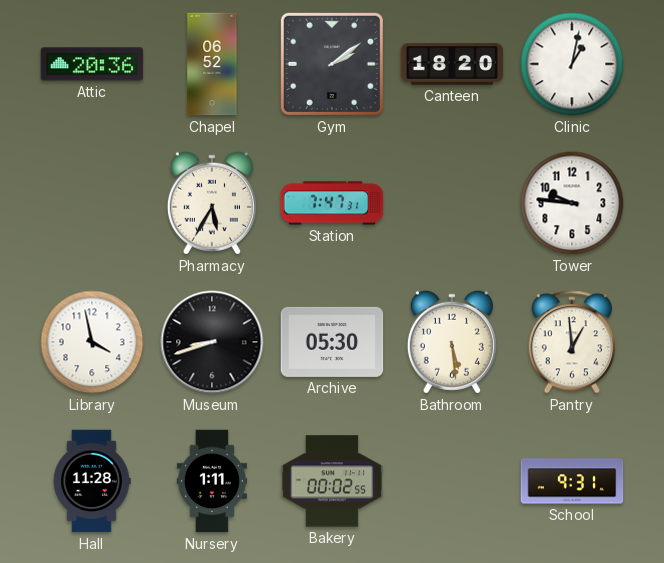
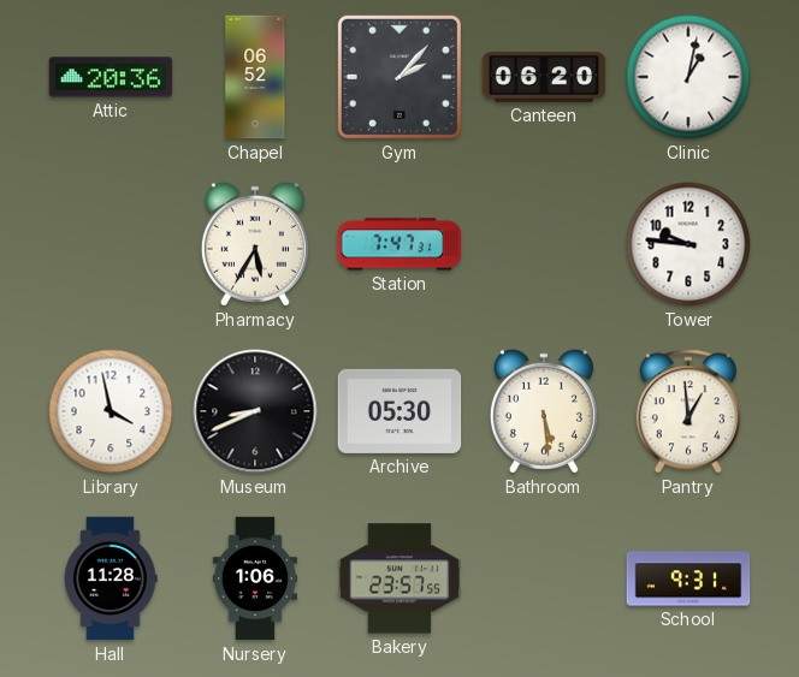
Gym: 2:09 -> 2:07 (399, 77)
Canteen: 18:20 -> 06:20 (544, 77)
Museum: 8:42 -> 8:41 (255, 411)
Nursery: 1:11 -> 1:06 (254, 578)
Bakery: 00:02 -> 23:57 (399, 578)
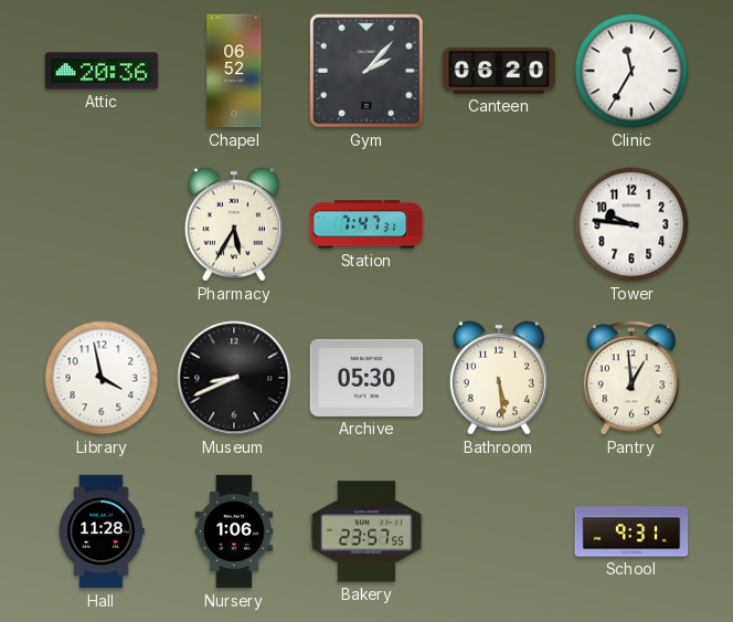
Clinic: 1:02 -> 11:35 (631, 71)
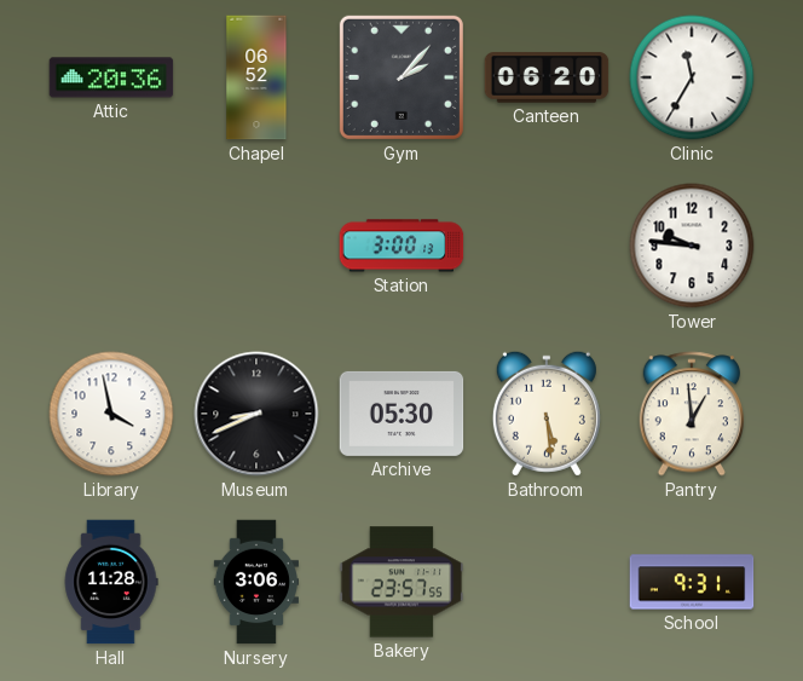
Pharmacy: 5:35 -> none (234, 224)
Station: 7:47 -> 3:00 (401, 246)
Nursery: 1:06 -> 3:06 (255, 582)
